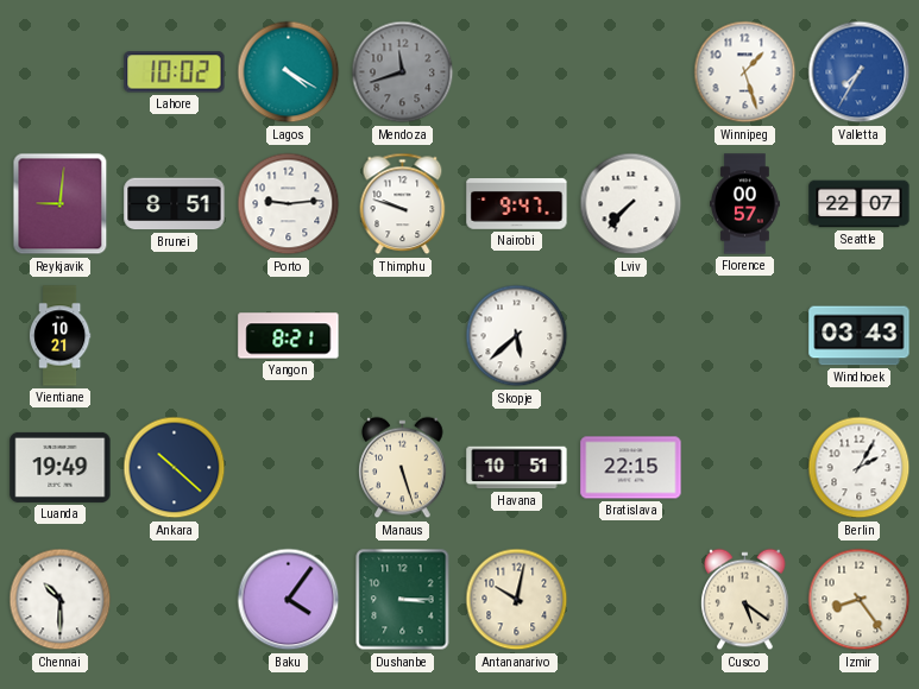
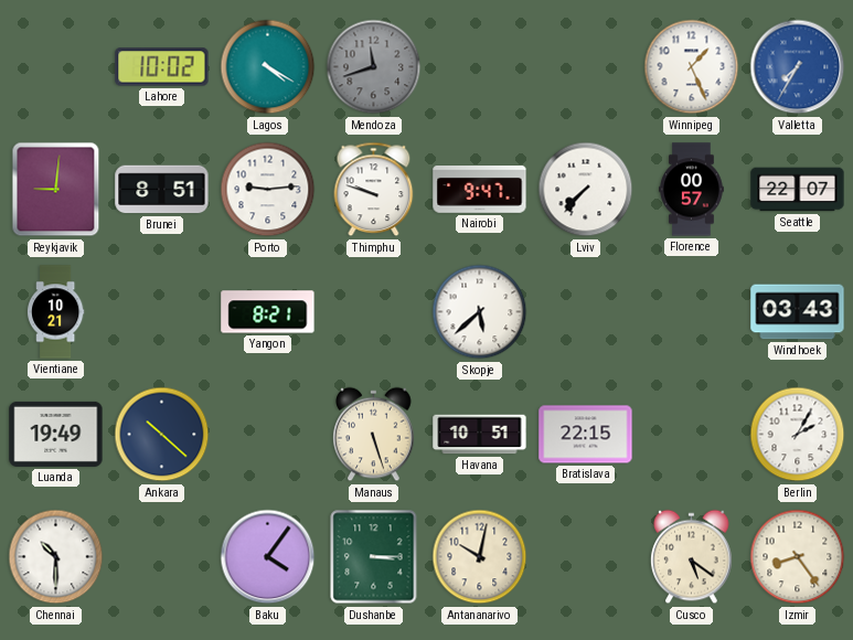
Winnipeg: 1:27 -> 1:26 (692, 67)
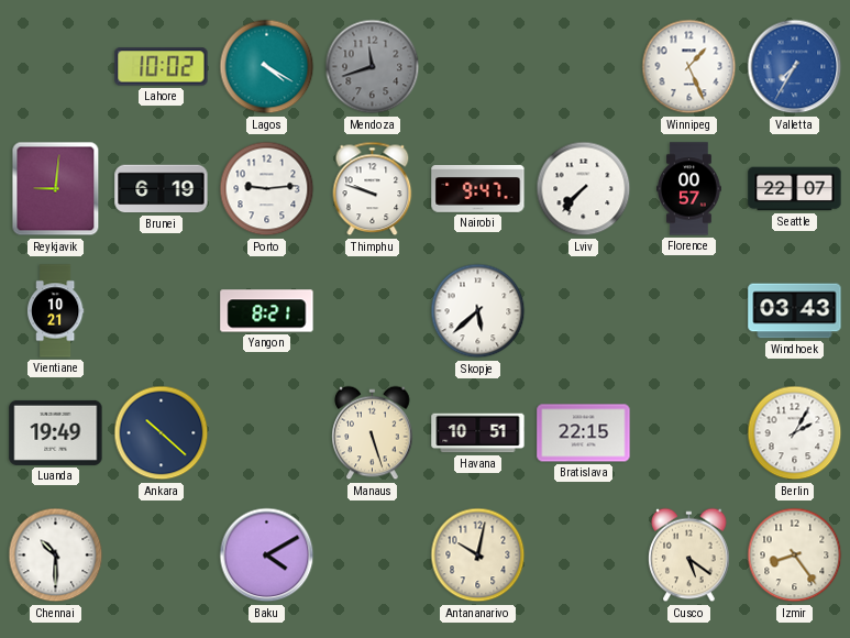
Brunei: 8:51 -> 6:19 (162, 189)
Baku: 4:06 -> 4:10 (267, 555)
Dushanbe: 3:15 -> none (374, 557)
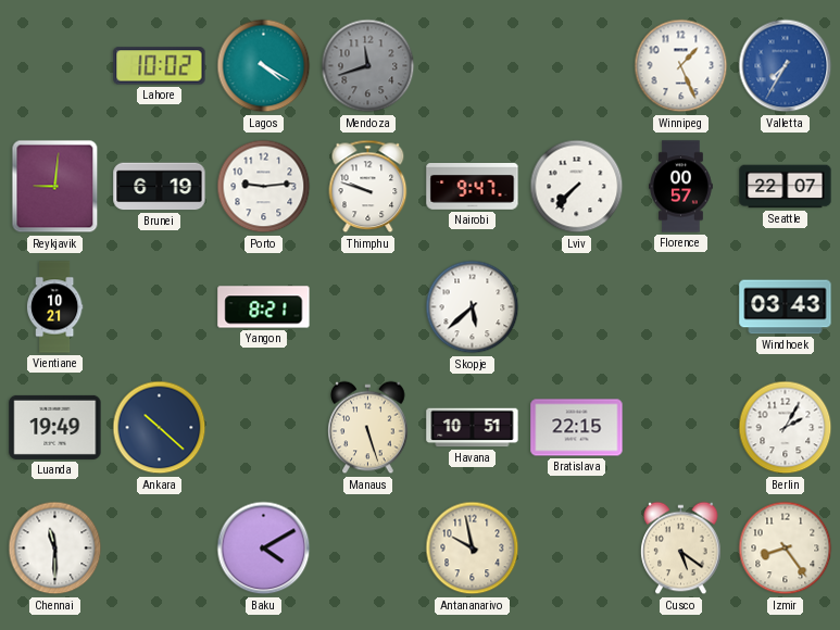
Chennai: 10:30 -> 11:30 (55, 549)
Antananarivo: 10:02 -> 9:58 (473, 549)
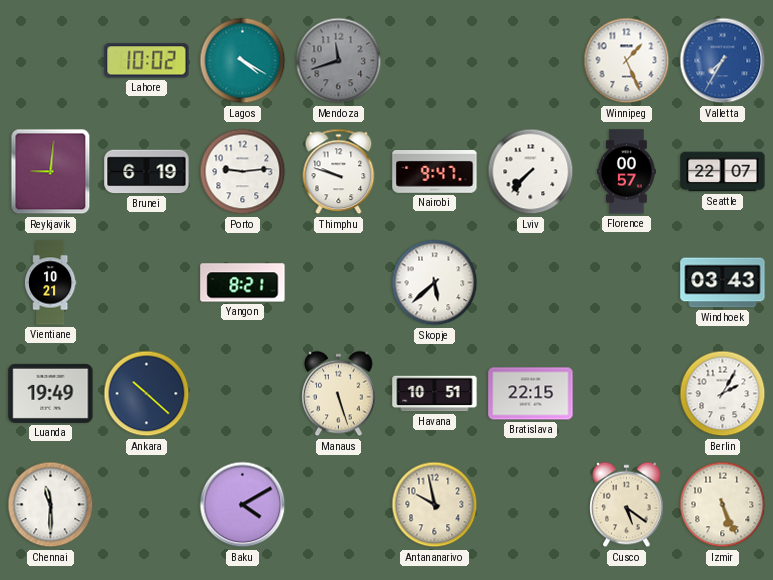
Izmir: 8:24 -> 5:26 (723, 505)
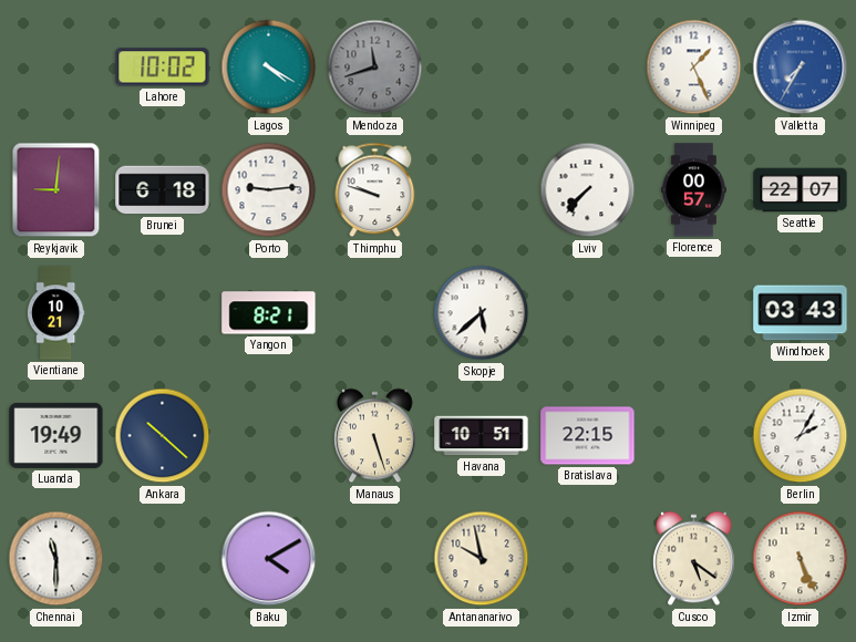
Brunei: 6:19 -> 6:18 (163, 190)
Nairobi: 9:47 -> none (435, 172)
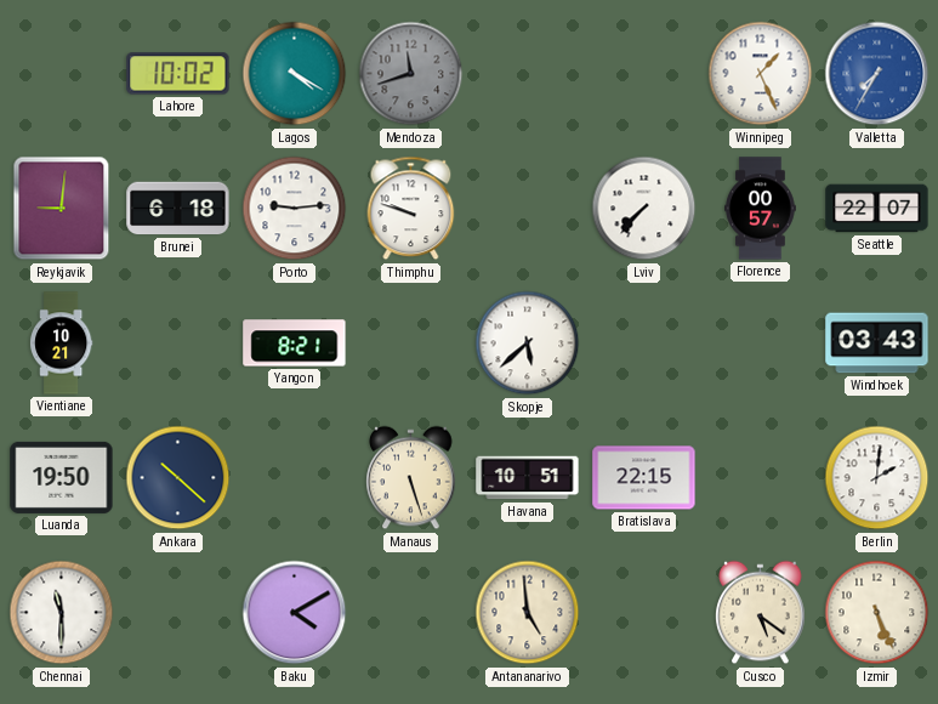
Luanda: 19:49 -> 19:50 (62, 477)
Berlin: 2:05 -> 2:01 (877, 478)
Antananarivo: 9:58 -> 4:59 (528, 613)
